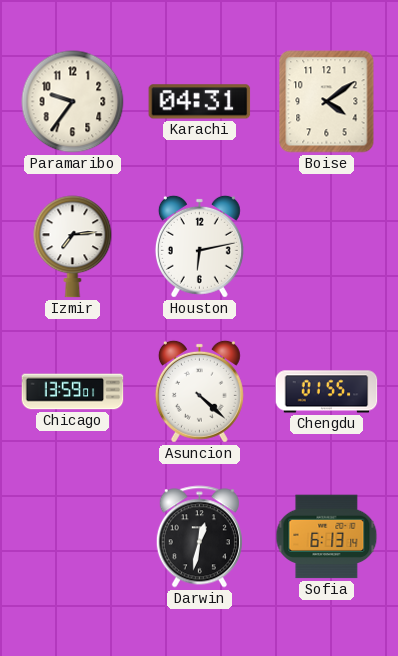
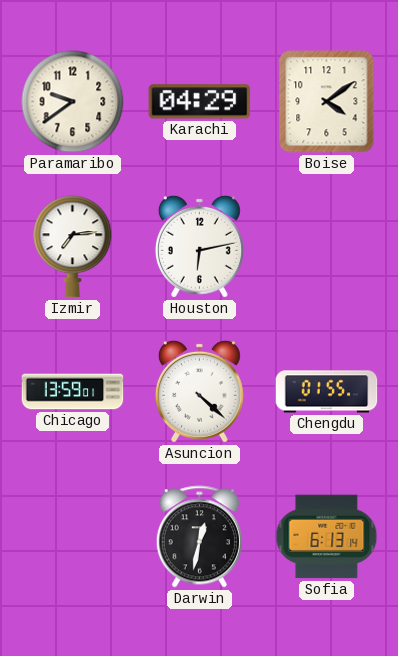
Paramaribo: 9:36 -> 9:39 (73, 102)
Karachi: 04:31 -> 04:29 (200, 102)
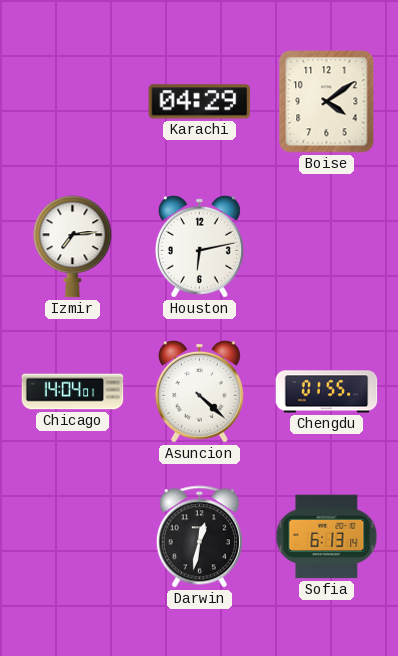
Paramaribo: 9:39 -> none (73, 102)
Chicago: 13:59 -> 14:04 (73, 392)
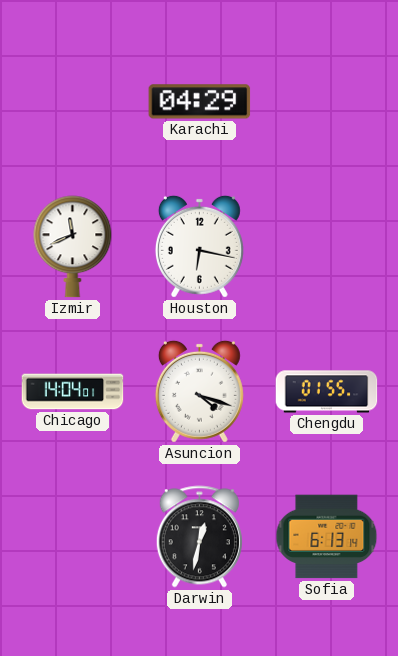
Boise: 4:09 -> none (327, 102)
Izmir: 7:14 -> 11:41 (73, 247)
Houston: 6:13 -> 6:17 (199, 246)
Asuncion: 4:22 -> 4:18 (199, 391)
